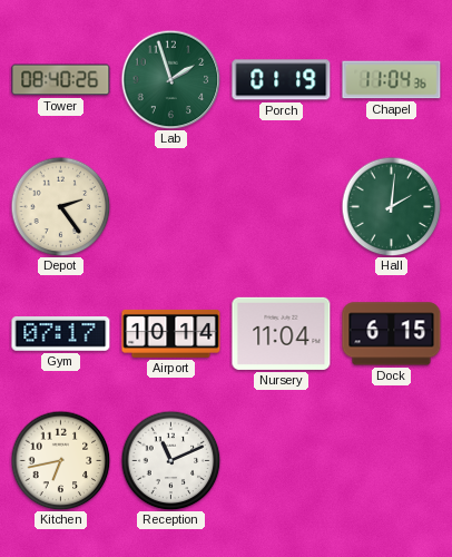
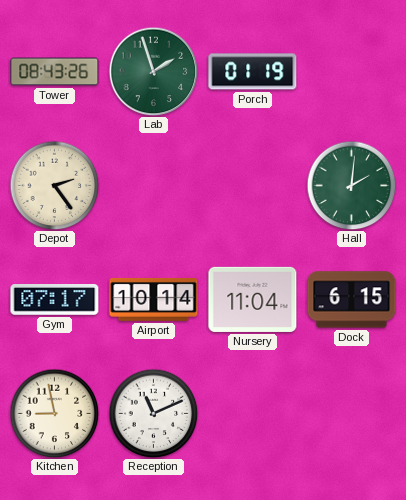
Tower: 08:40 -> 08:43 (55, 72)
Chapel: 11:04 -> none (392, 80)
Kitchen: 6:43 -> 8:58 (54, 413)
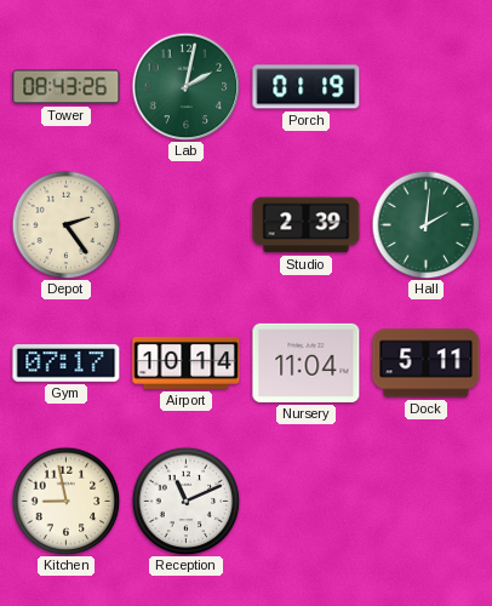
Lab: 1:57 -> 2:02 (185, 86)
Studio: none -> 2:39 (307, 225)
Dock: 6:15 -> 5:11 (427, 364)
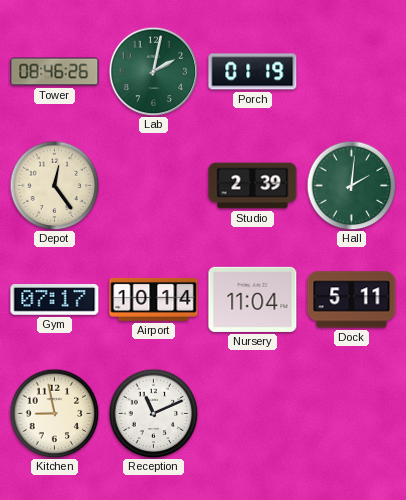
Tower: 08:43 -> 08:46 (55, 72)
Depot: 2:24 -> 12:24 (54, 185)
